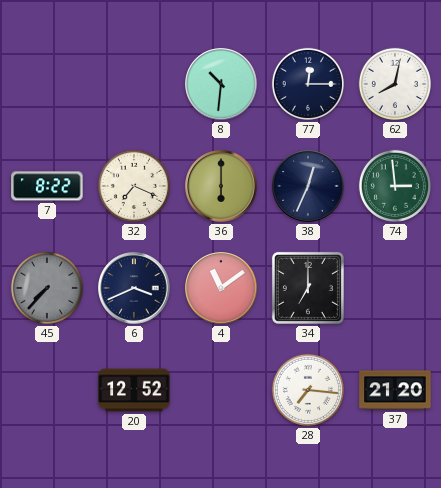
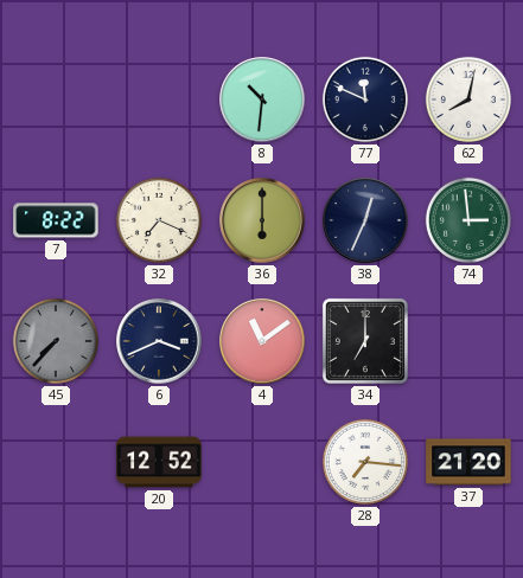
77: 12:15 -> 11:49 (365, 99)
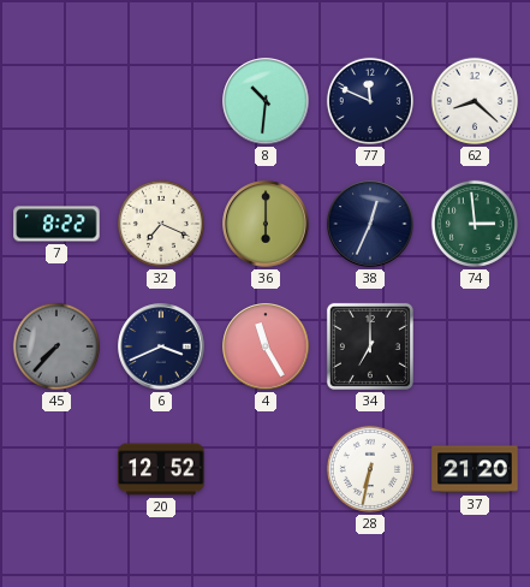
62: 8:02 -> 8:22 (475, 101)
4: 11:09 -> 11:25 (266, 346)
28: 7:16 -> 6:32 (370, 469)
